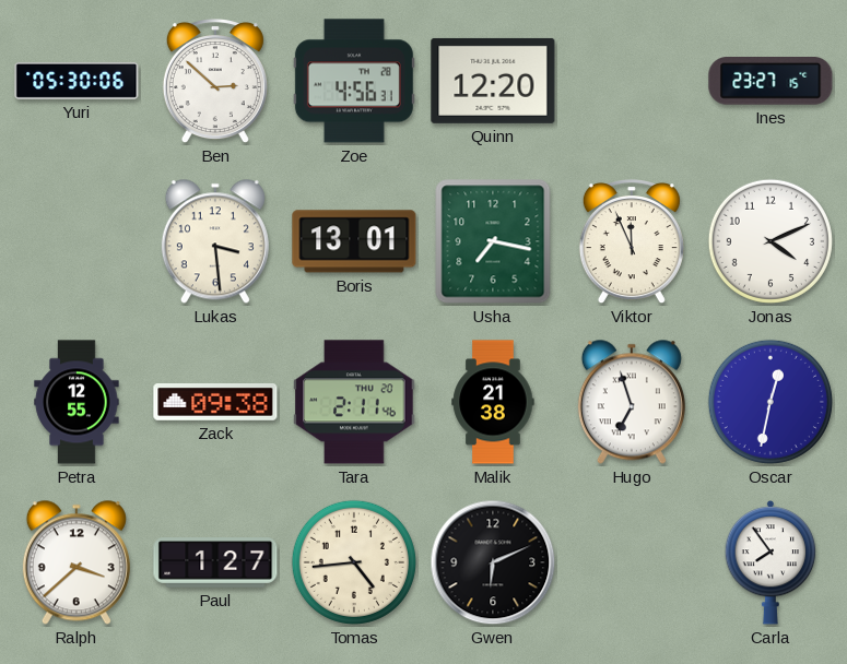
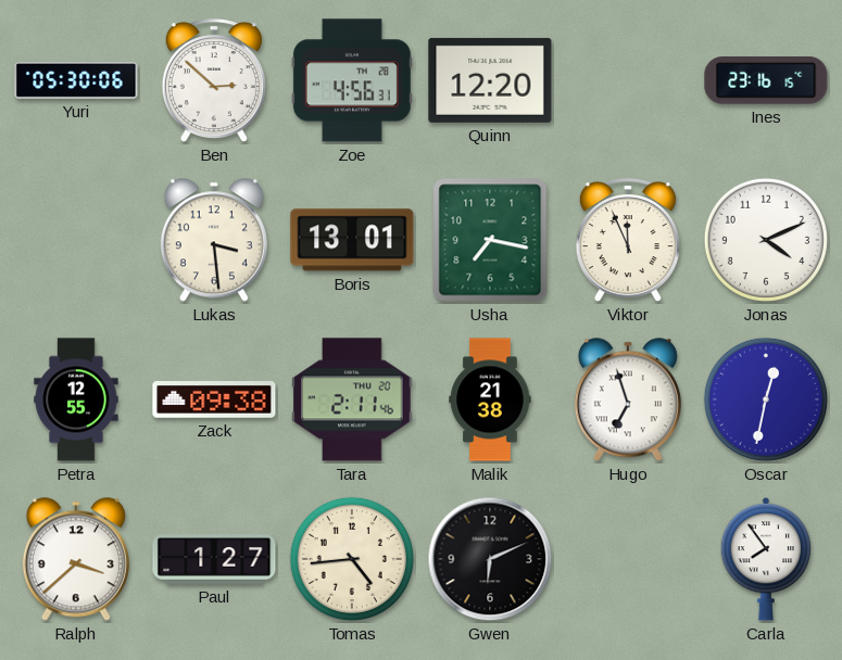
Ines: 23:27 -> 23:16 (766, 80)
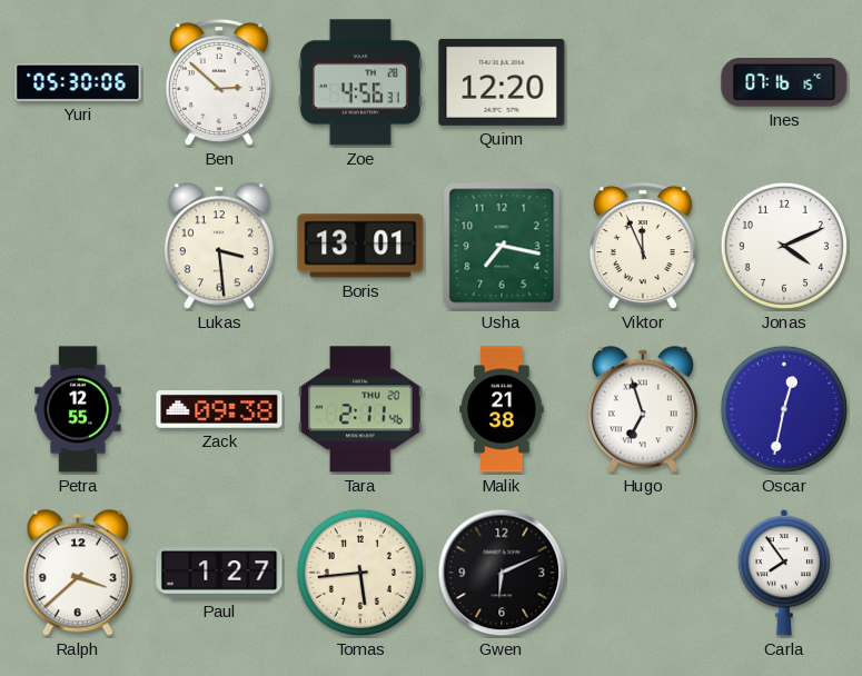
Ines: 23:16 -> 07:16 (784, 82)
Tomas: 4:44 -> 5:44 (360, 573)
